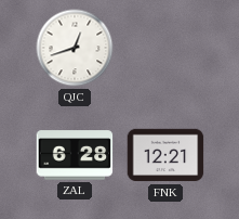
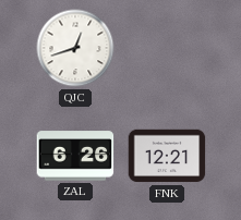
ZAL: 6:28 -> 6:26 (75, 156)
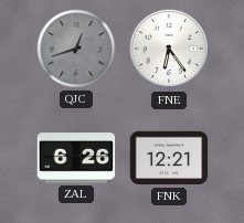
QJC dial: white -> grey (76, 49)
FNE: none -> 6:24 (169, 49)
